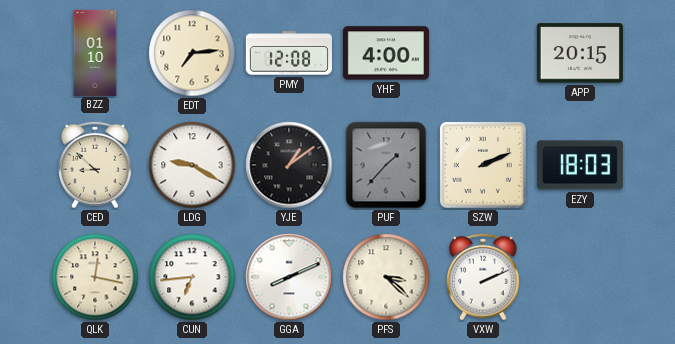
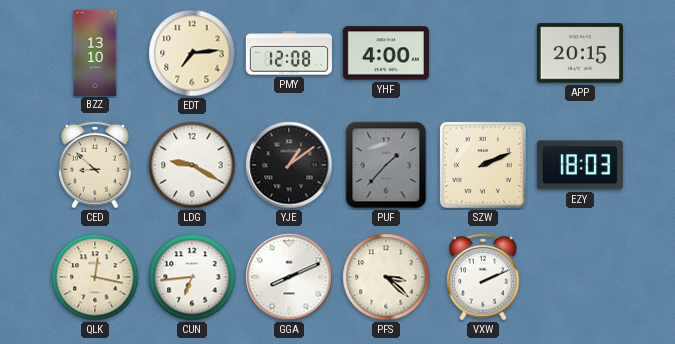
BZZ: 01:10 -> 13:10 (95, 52)
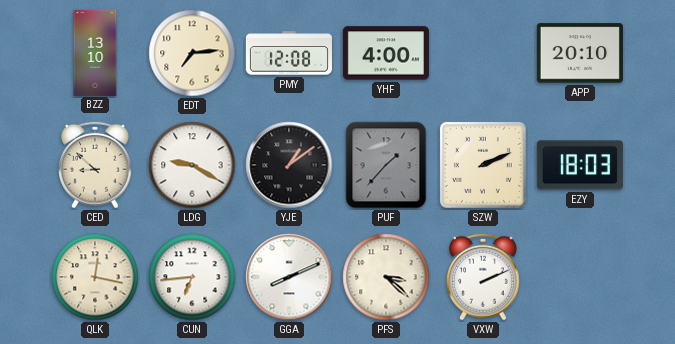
APP: 20:15 -> 20:10 (580, 53)
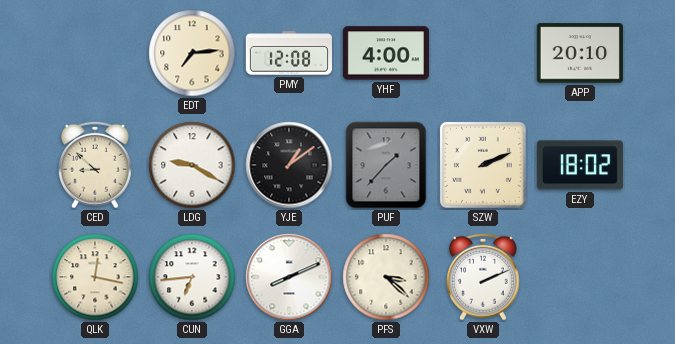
BZZ: 13:10 -> none (95, 52)
EZY: 18:03 -> 18:02 (580, 165)
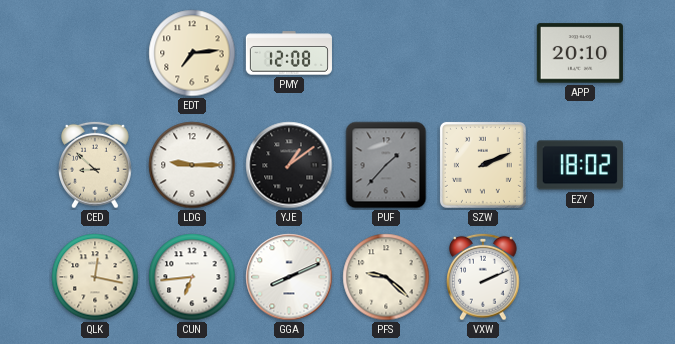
YHF: 4:00 -> none (386, 53)
LDG: 9:20 -> 9:15 (192, 165)
PFS: 3:22 -> 9:22 (386, 277)
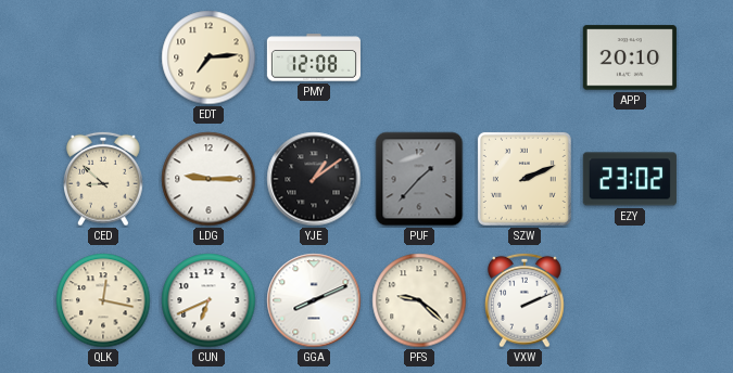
EZY: 18:02 -> 23:02 (630, 179)
CUN: 6:44 -> 6:41 (208, 300)
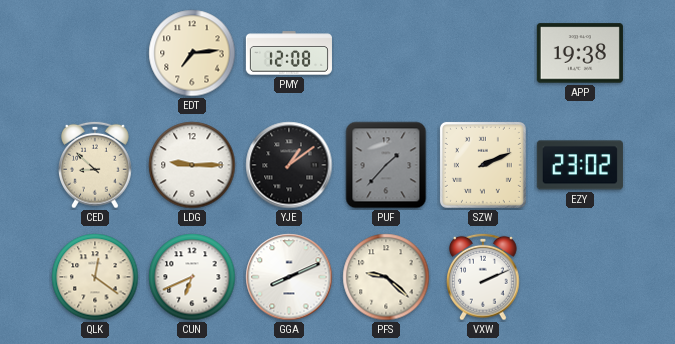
APP: 20:10 -> 19:38 (580, 53)
QLK: 12:17 -> 12:21 (95, 277)
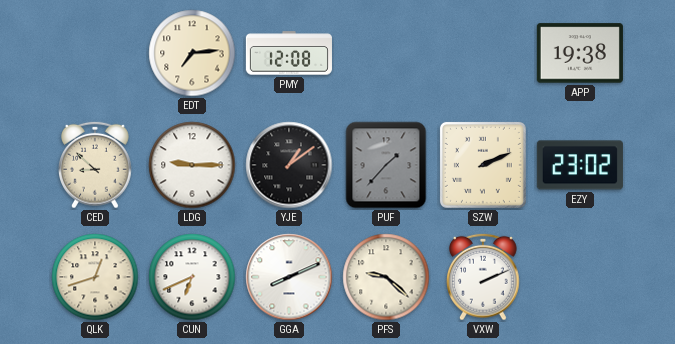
QLK: 12:21 -> 12:42 (95, 277)
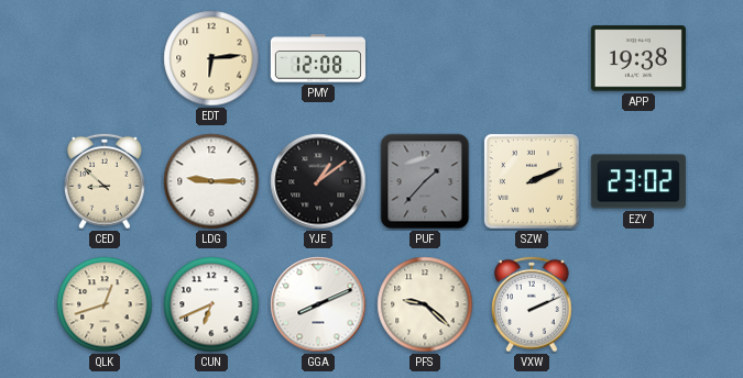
EDT: 7:14 -> 6:14 (211, 58)
